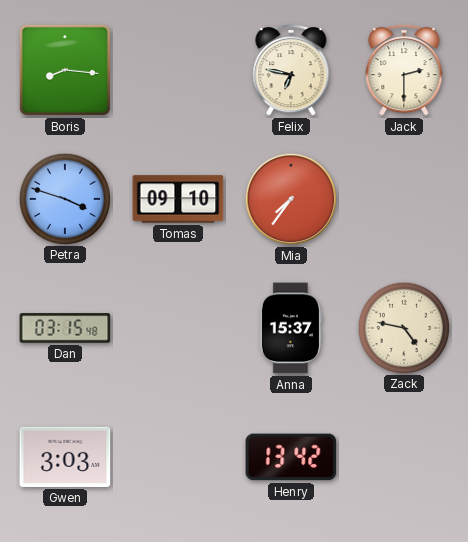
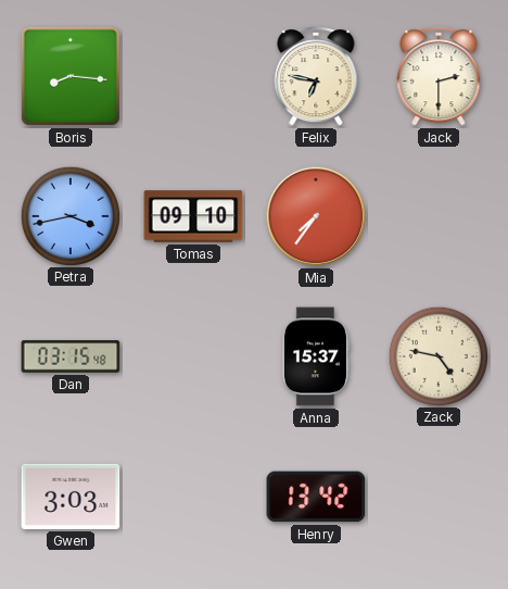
Petra: 3:48 -> 3:43 (69, 215)
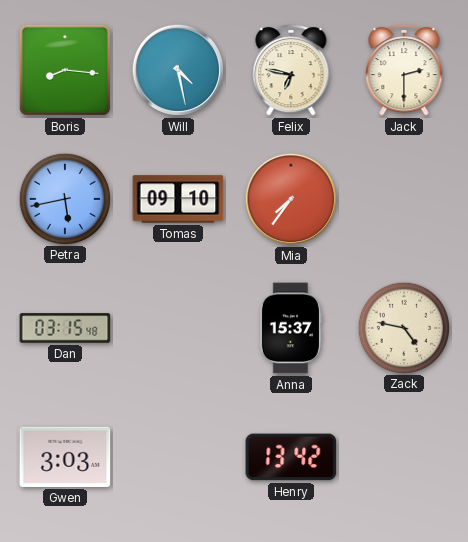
Will: none -> 4:28 (178, 70)
Petra: 3:43 -> 5:43 (64, 198)
